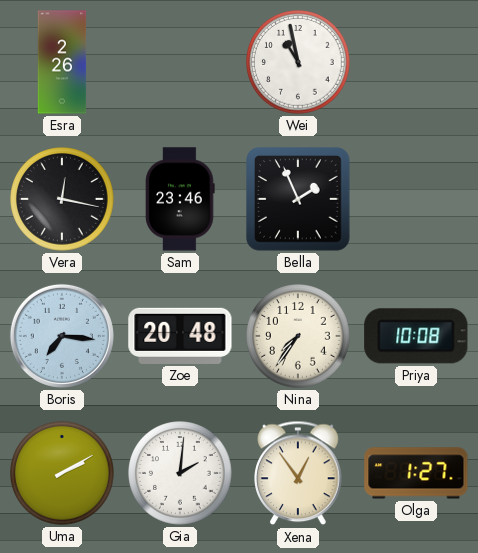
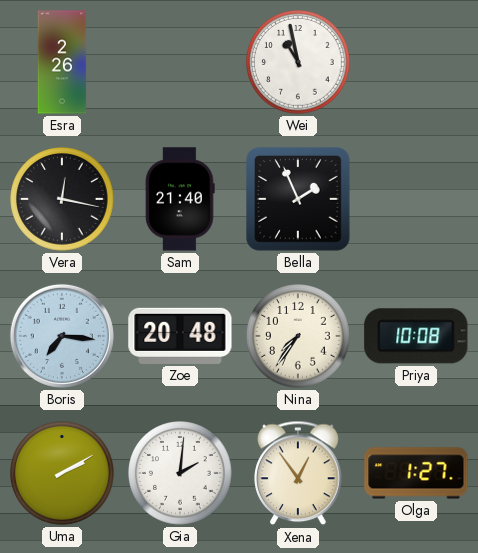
Sam: 23:46 -> 21:40 (180, 199)
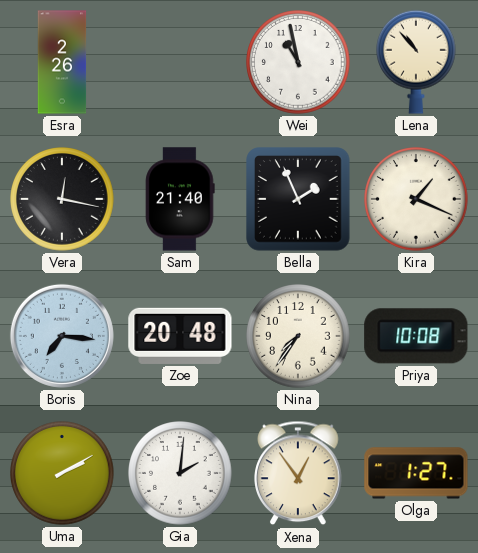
Lena: none -> 10:53 (417, 62)
Kira: none -> 1:19 (416, 199)
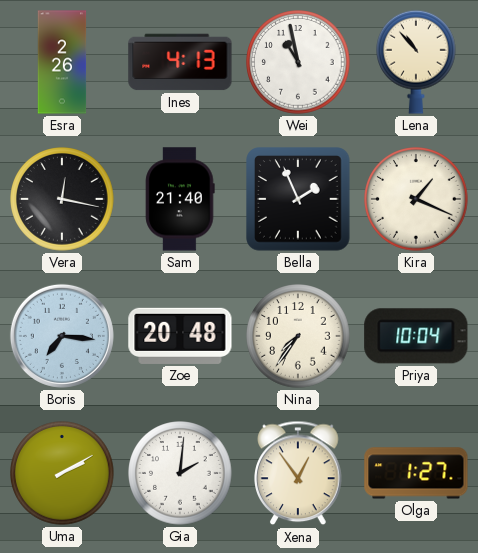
Ines: none -> 4:13 (180, 62)
Priya: 10:08 -> 10:04 (416, 336)
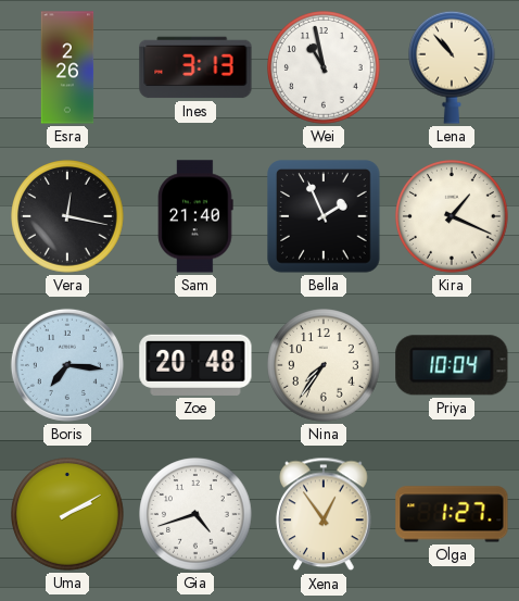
Ines: 4:13 -> 3:13 (195, 67)
Gia: 2:01 -> 4:42 (195, 514)
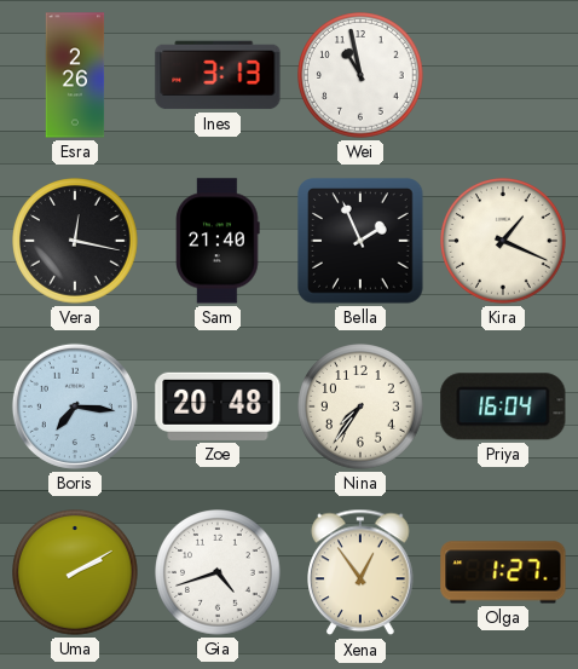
Lena: 10:53 -> none (453, 67)
Priya: 10:04 -> 16:04 (503, 406)
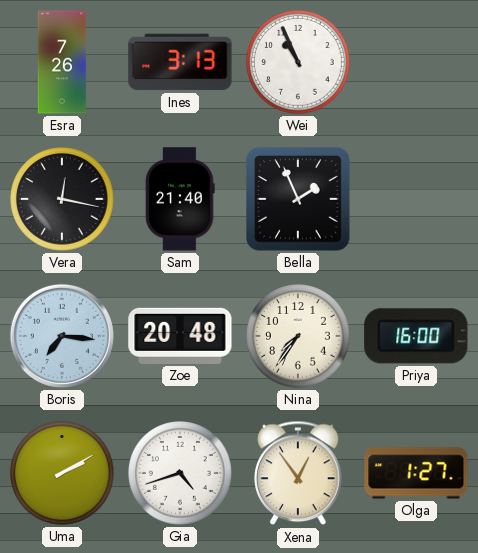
Esra: 2:26 -> 7:26 (62, 62)
Wei: 10:58 -> 10:56 (298, 62)
Kira: 1:19 -> none (503, 241)
Priya: 16:04 -> 16:00 (416, 336)
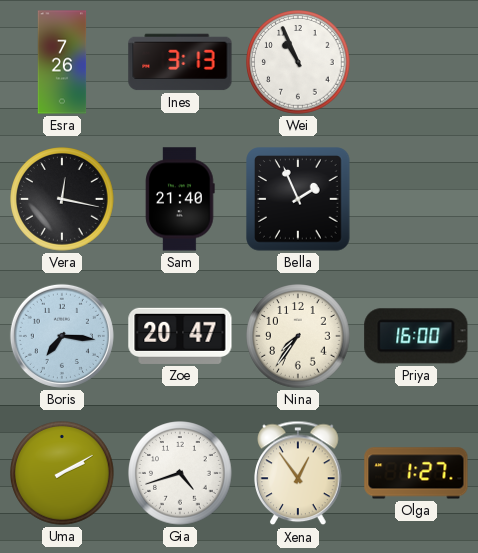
Zoe: 20:48 -> 20:47 (180, 336)
